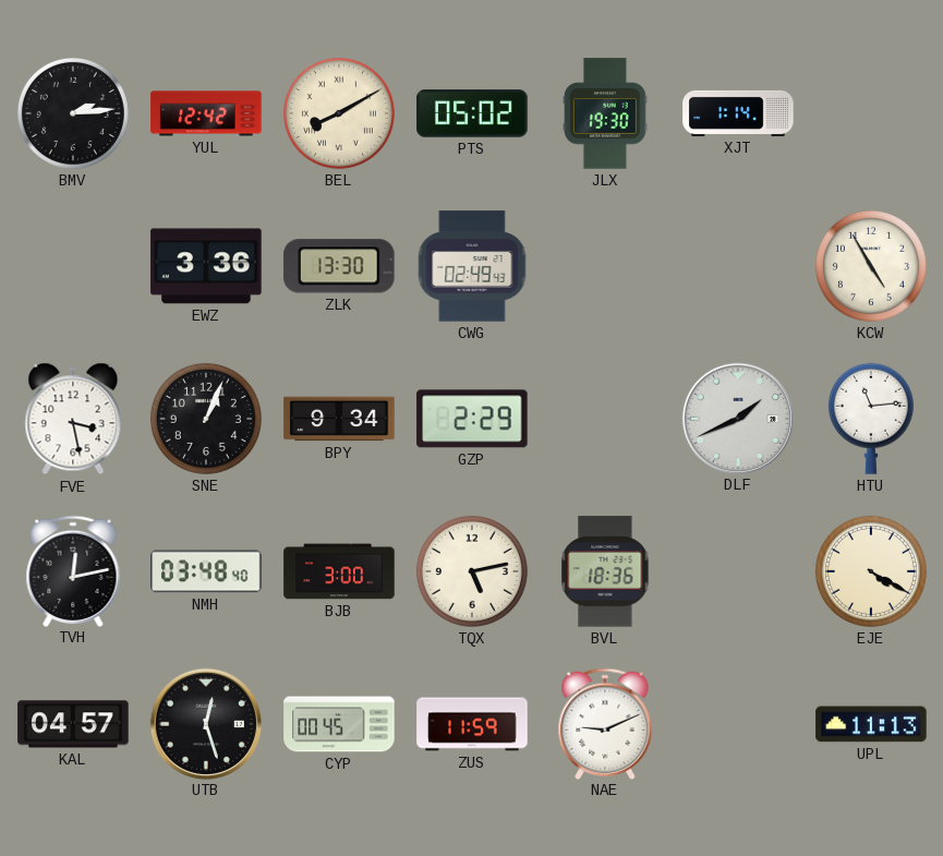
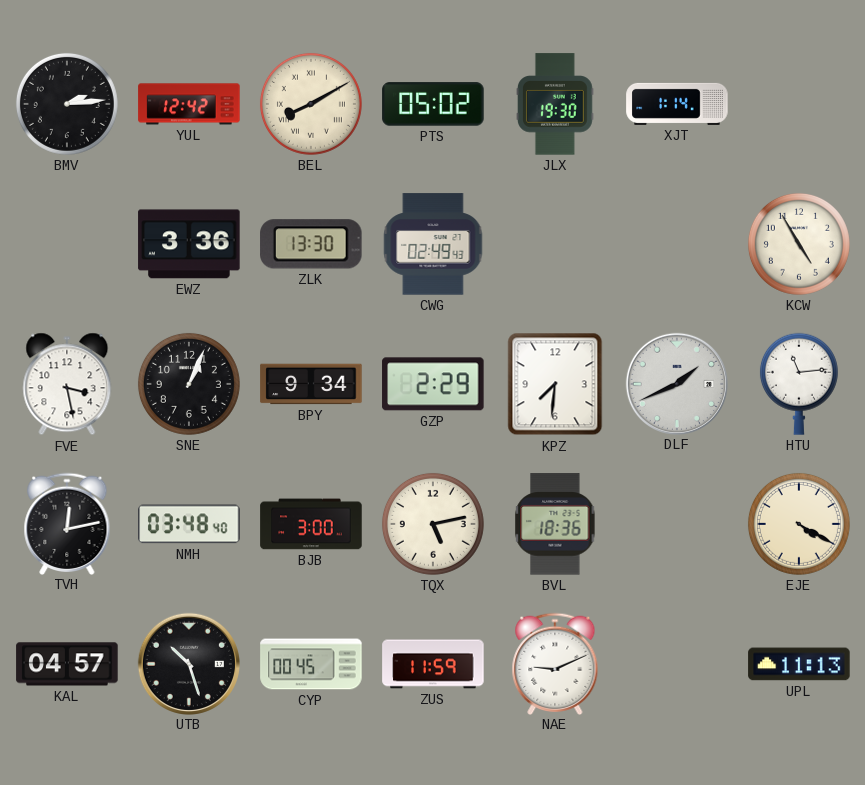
KPZ: none -> 7:31 (555, 384)
UTB: 12:27 -> 10:27 (188, 663)
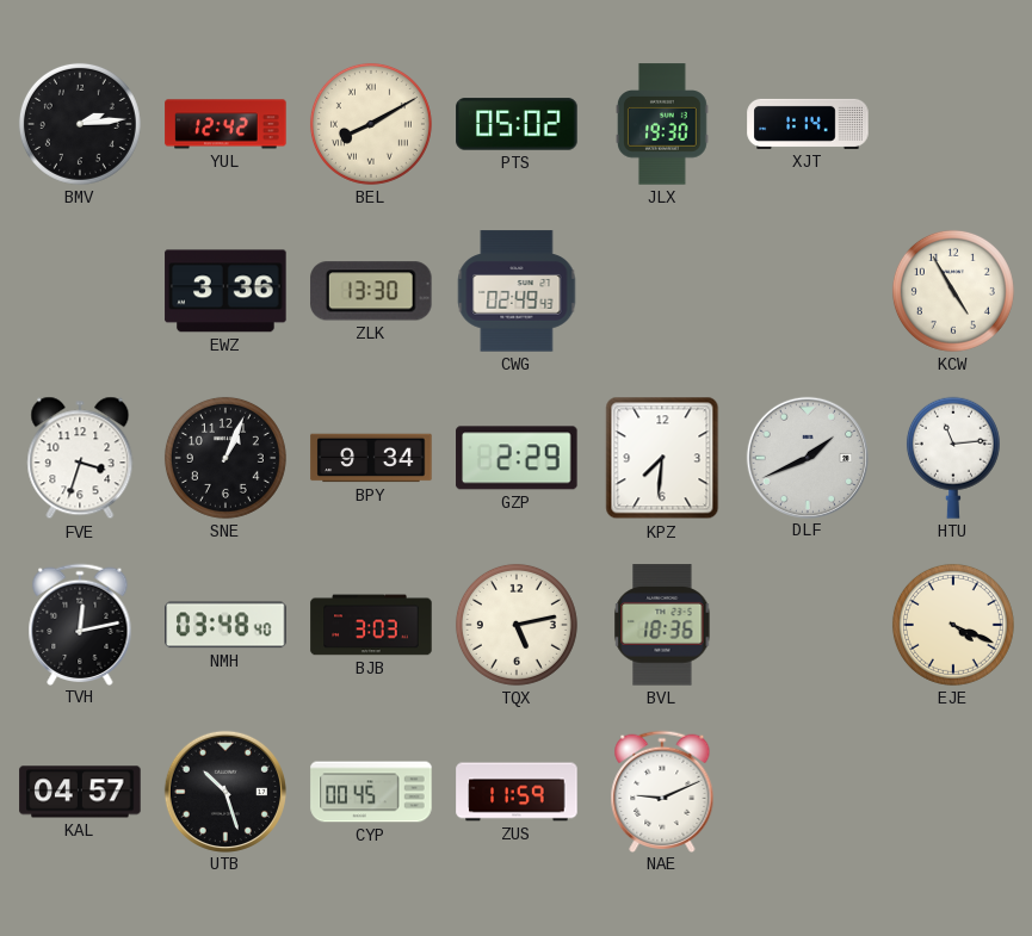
FVE: 3:28 -> 3:33 (80, 458)
BJB: 3:00 -> 3:03 (371, 625)
EJE: 4:20 -> 4:19 (953, 625)
UPL: 11:13 -> none (799, 664)
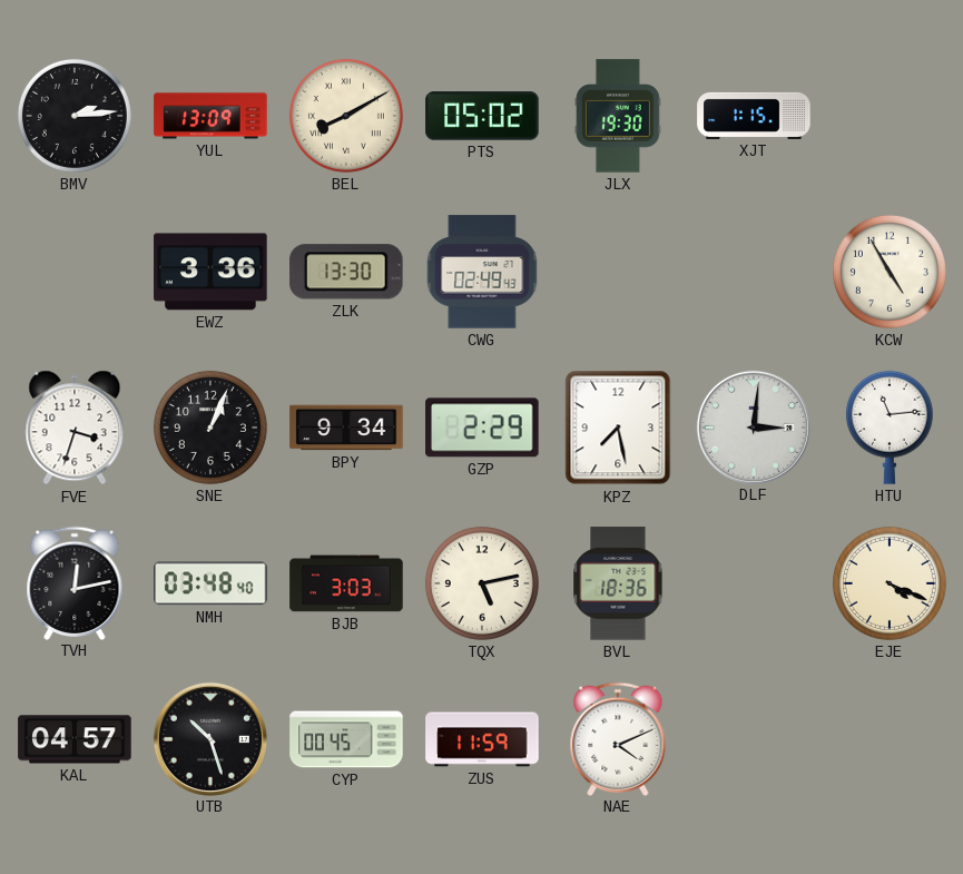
YUL: 12:42 -> 13:09 (210, 116)
XJT: 1:14 -> 1:15 (754, 116)
KPZ: 7:31 -> 7:28 (618, 428)
DLF: 1:41 -> 3:01 (753, 426)
NAE: 9:11 -> 4:11 (618, 738)
